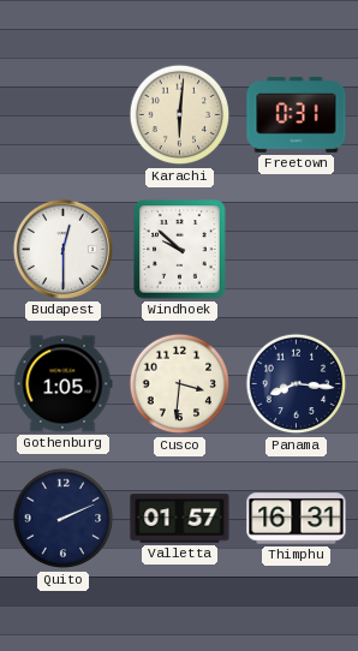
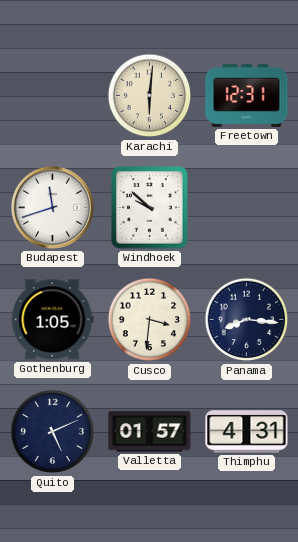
Freetown: 0:31 -> 12:31 (247, 95)
Budapest: 12:30 -> 11:42 (52, 207)
Quito: 2:11 -> 5:11 (53, 432)
Thimphu: 16:31 -> 4:31 (247, 432)
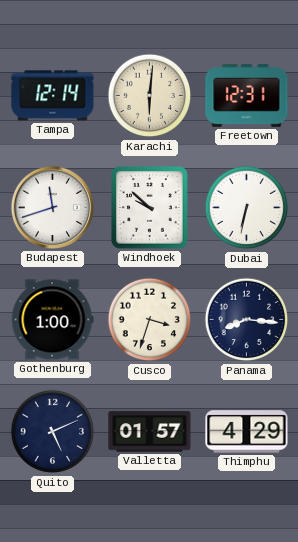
Tampa: none -> 12:14 (53, 96)
Dubai: none -> 6:32 (247, 208)
Gothenburg: 1:05 -> 1:00 (52, 320)
Cusco: 3:31 -> 3:33 (150, 320)
Thimphu: 4:31 -> 4:29 (247, 432)
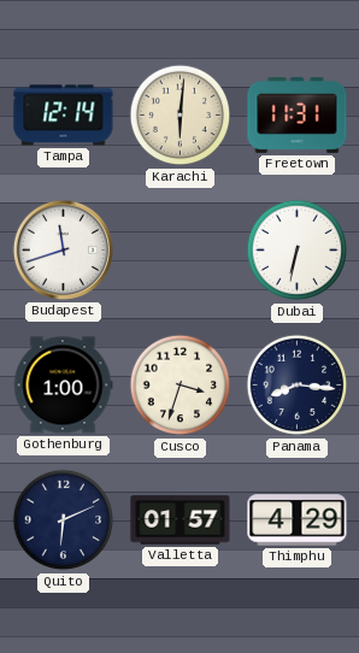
Freetown: 12:31 -> 11:31 (298, 114)
Windhoek: 9:52 -> none (150, 208)
Quito: 5:11 -> 6:11 (64, 520)
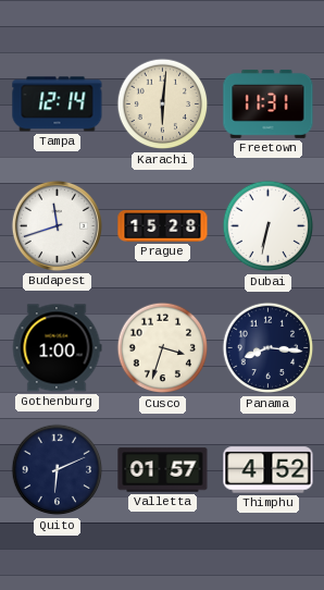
Prague: none -> 15:28 (163, 226)
Thimphu: 4:29 -> 4:52 (269, 470)
